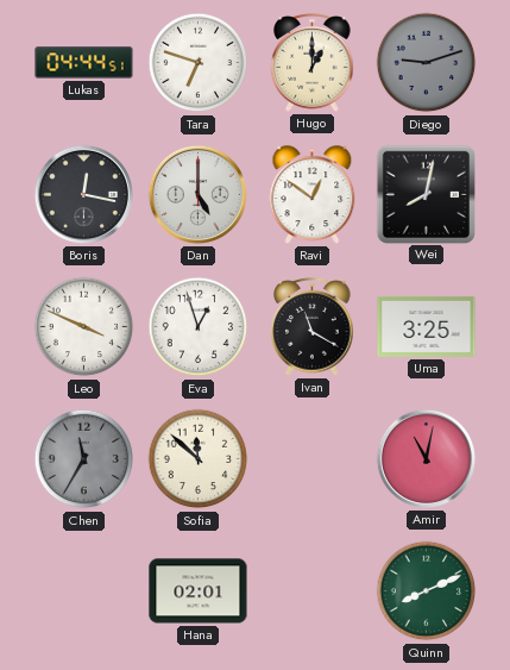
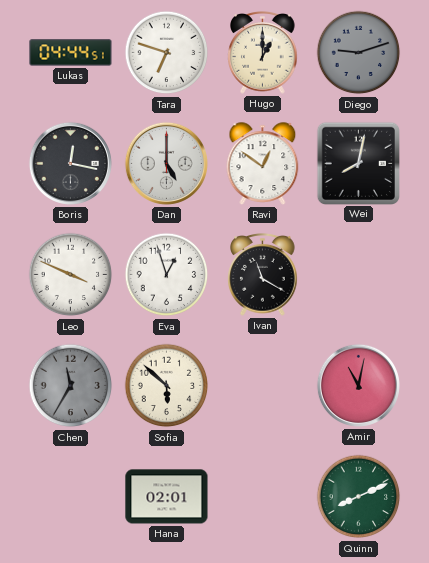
Uma: 3:25 -> none (427, 326)
Sofia: 11:52 -> 5:52 (167, 386)
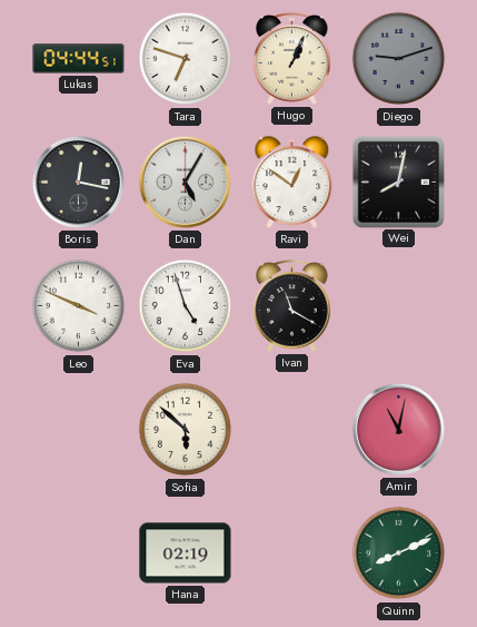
Hugo: 1:00 -> 1:04 (292, 59)
Dan: 5:00 -> 5:05 (185, 182)
Eva: 12:57 -> 4:57 (186, 306)
Chen: 11:35 -> none (71, 386)
Hana: 02:01 -> 02:19 (186, 553)
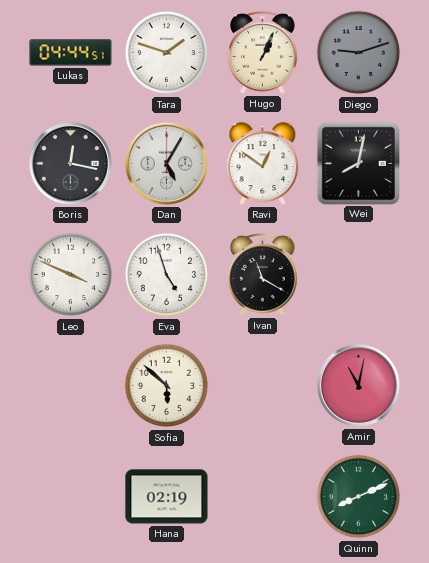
Tara: 6:48 -> 1:48 (167, 53)
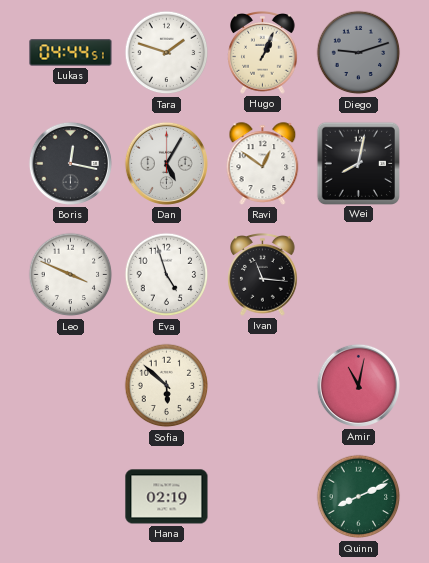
Ivan: 11:20 -> 11:16 (263, 275)
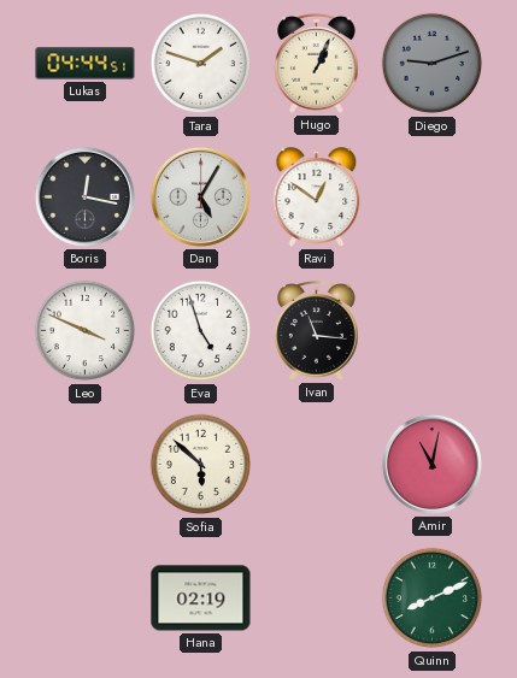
Wei: 8:02 -> none (358, 163)
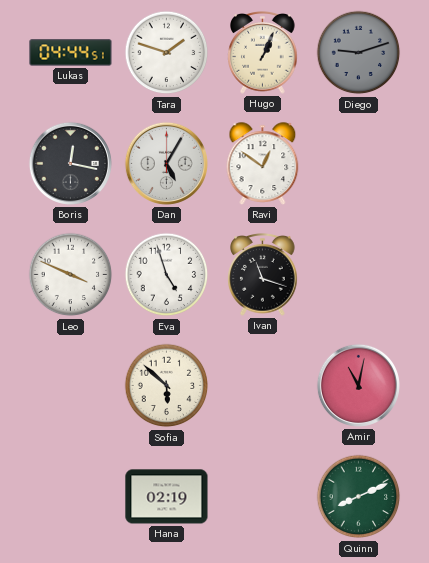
Ivan: 11:16 -> 11:18 (263, 275)
